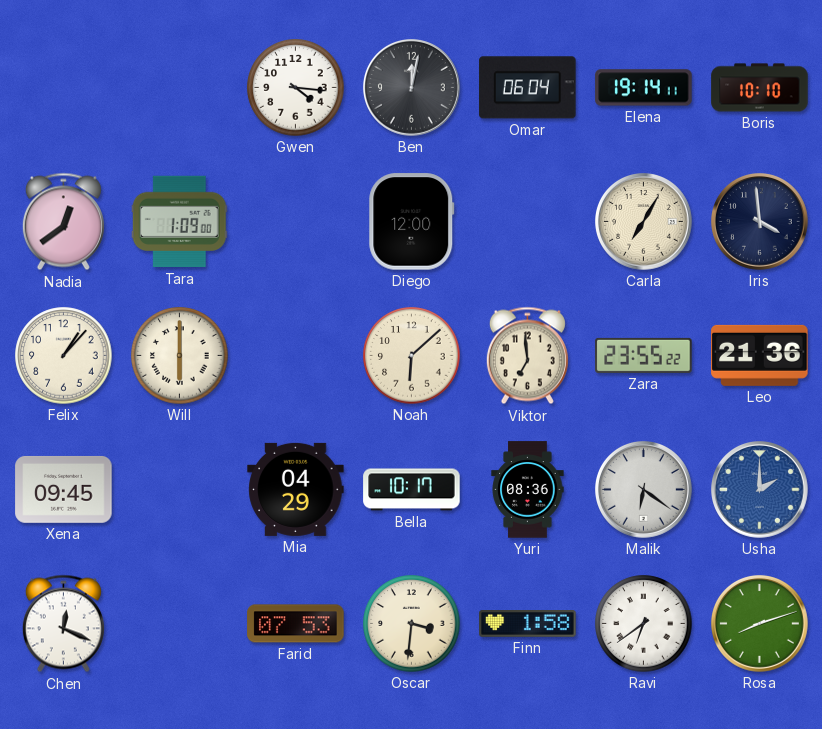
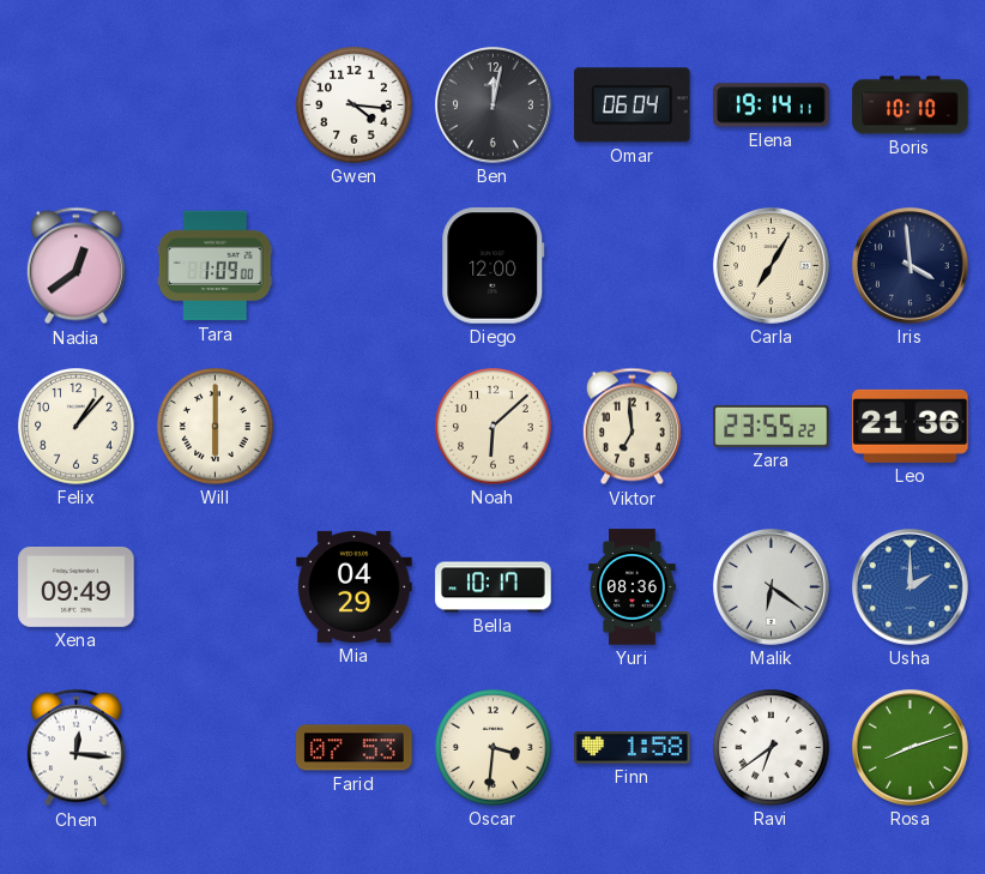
Xena: 09:45 -> 09:49 (77, 586)
Chen: 12:19 -> 12:16 (75, 748)
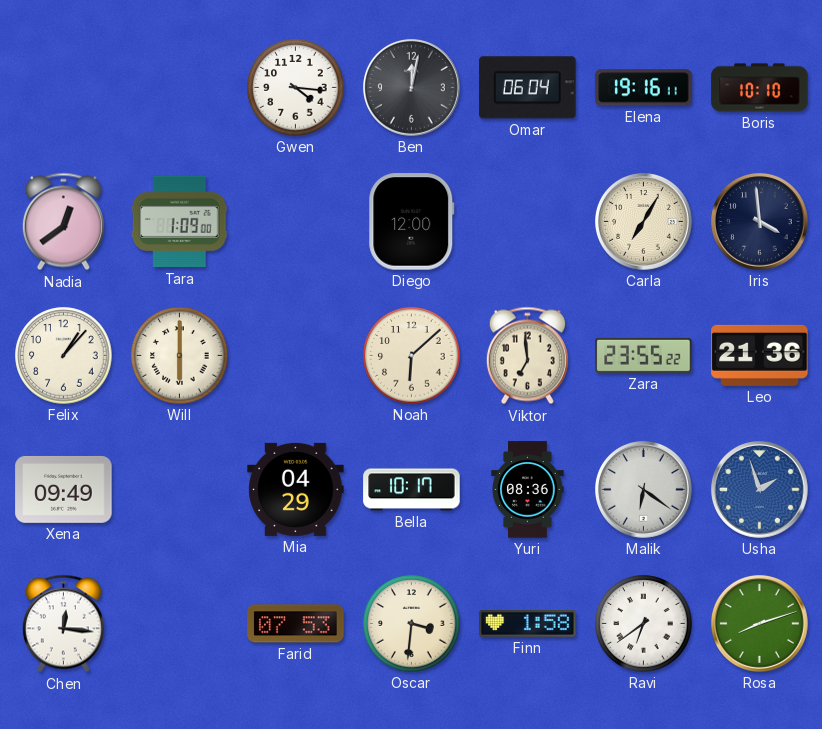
Elena: 19:14 -> 19:16 (644, 88)
Usha: 2:00 -> 1:57 (760, 490)
